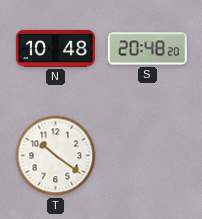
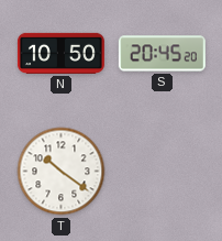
N: 10:48 -> 10:50 (60, 53)
S: 20:48 -> 20:45 (162, 54)
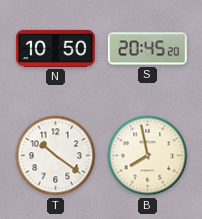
B: none -> 7:58 (148, 156)
